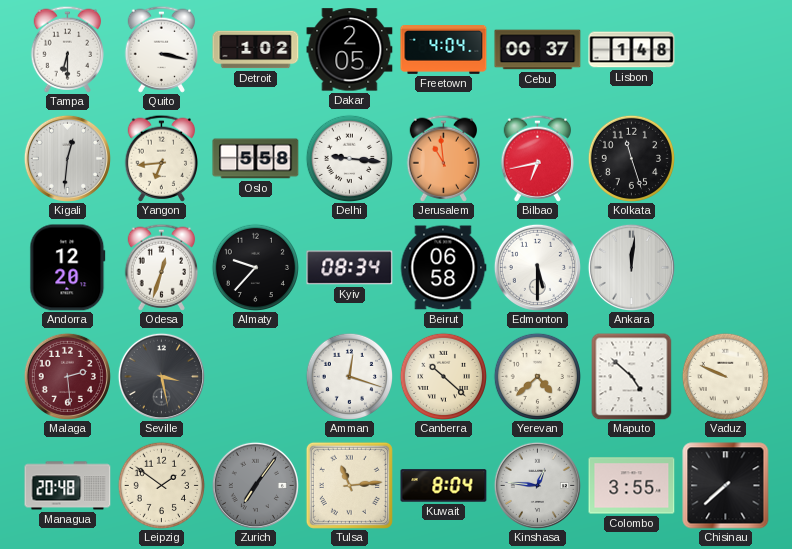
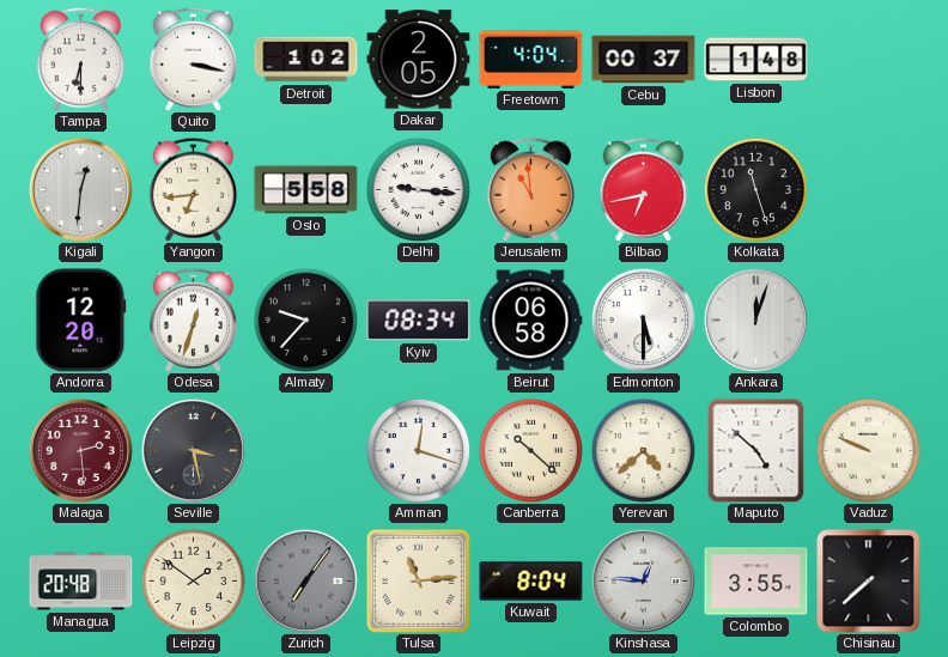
Ankara: 12:01 -> 12:03 (755, 320)
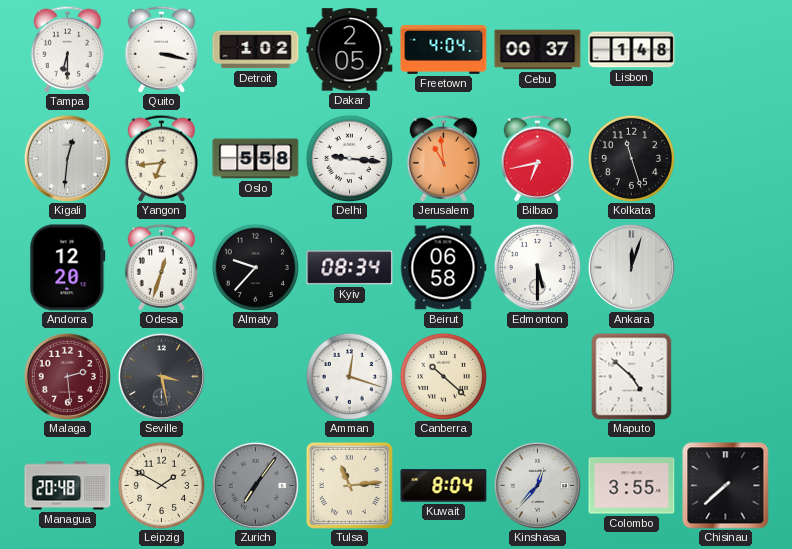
Yerevan: 4:38 -> none (643, 450)
Vaduz: 9:49 -> none (868, 450)
Leipzig: 1:51 -> 1:50 (161, 485)
Kinshasa: 12:46 -> 12:37 (537, 485)
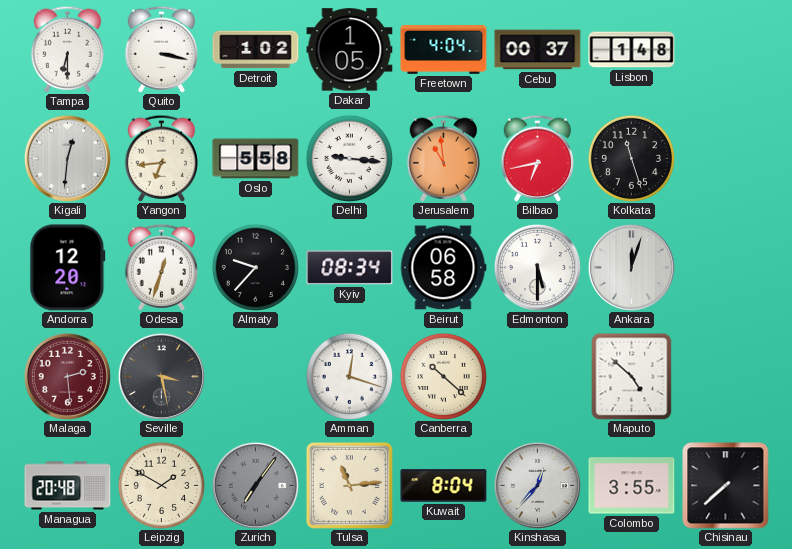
Dakar: 2:05 -> 1:05 (350, 50)
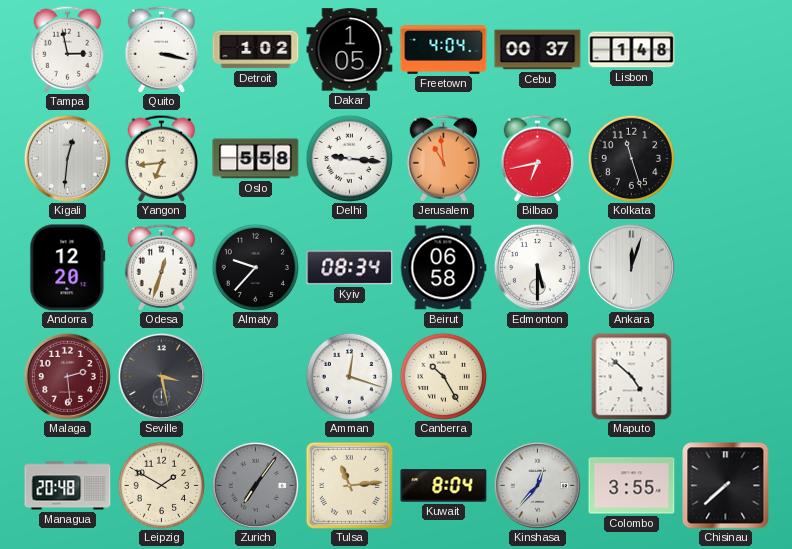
Tampa: 6:30 -> 2:58 (67, 49)
Canberra: 10:22 -> 10:25 (443, 376)
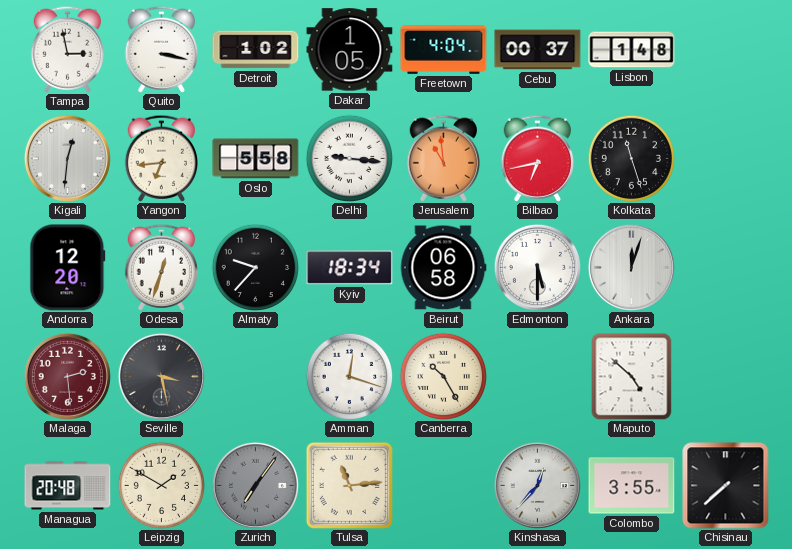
Kyiv: 08:34 -> 18:34 (350, 268)
Kuwait: 8:04 -> none (444, 486)
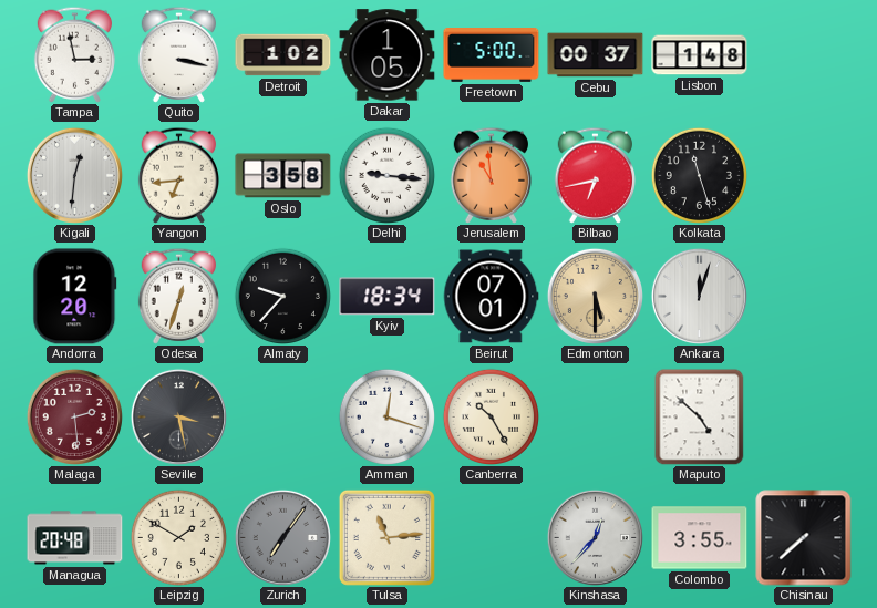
Freetown: 4:04 -> 5:00 (492, 55)
Oslo: 5:58 -> 3:58 (283, 176)
Beirut: 06:58 -> 07:01 (491, 297)
Edmonton dial: white -> champagne (595, 296)
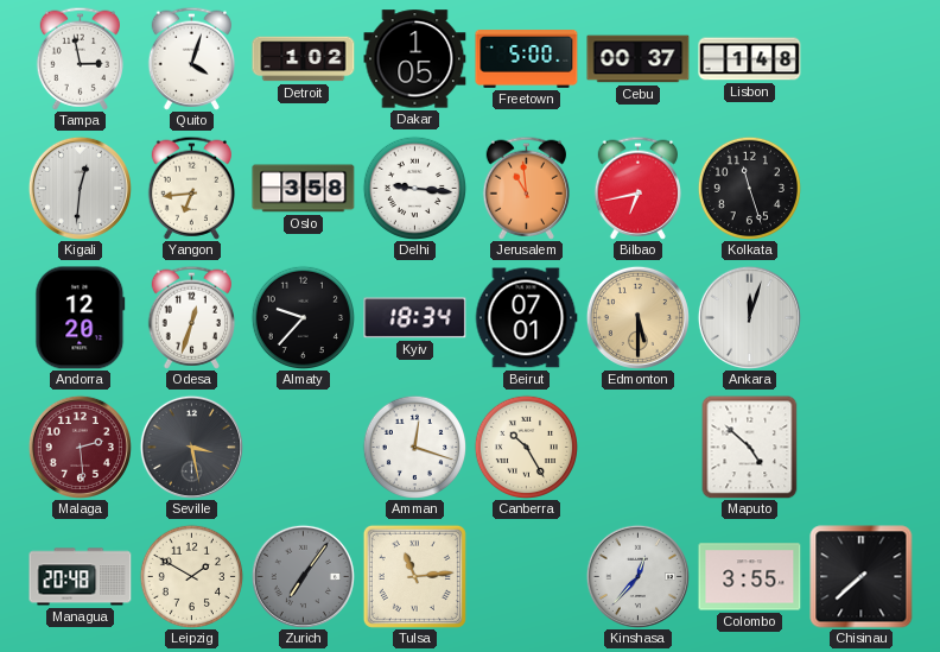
Quito: 3:17 -> 4:03 (191, 58)
